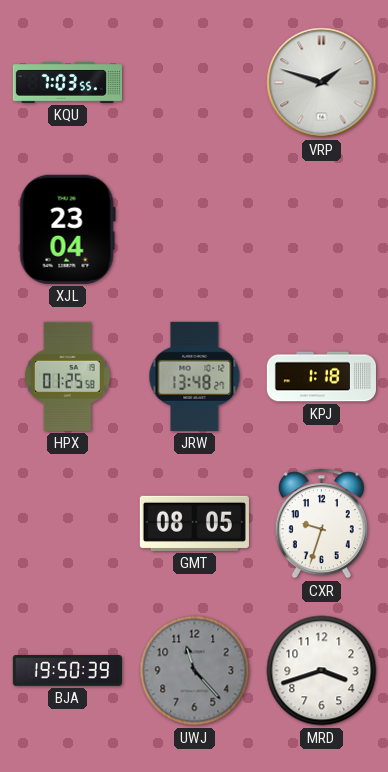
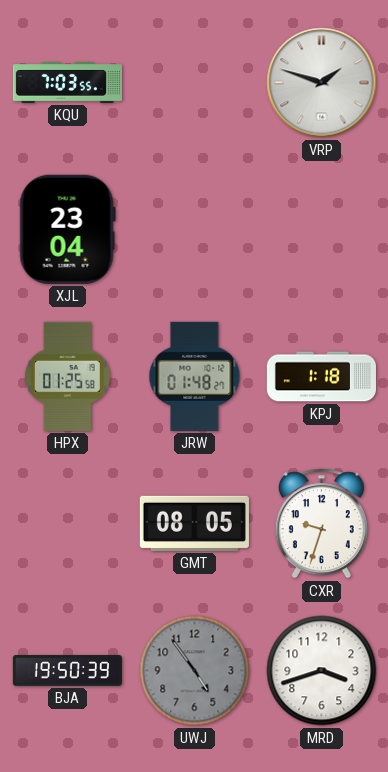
JRW: 13:48 -> 01:48 (195, 376)
UWJ: 11:23 -> 4:54 (195, 671)
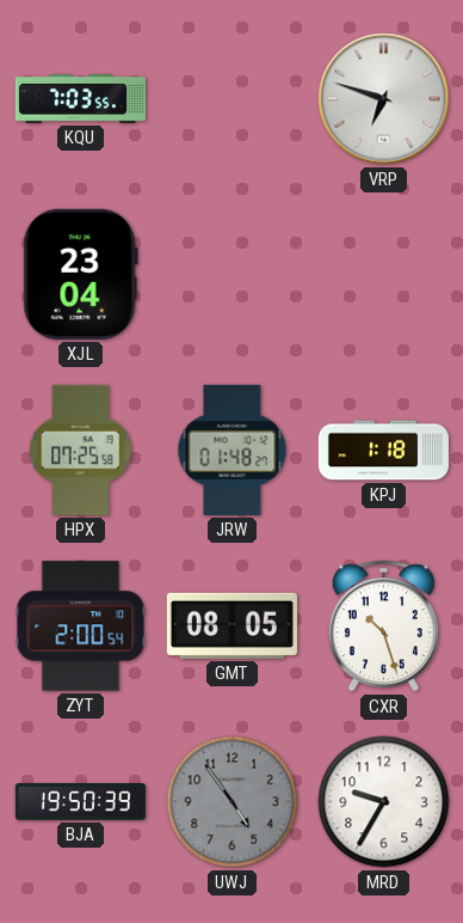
VRP: 1:48 -> 6:48 (384, 99)
HPX: 01:25 -> 07:25 (81, 450)
ZYT: none -> 2:00 (81, 626)
CXR: 9:33 -> 10:27 (383, 626)
MRD: 3:42 -> 9:35 (384, 802)
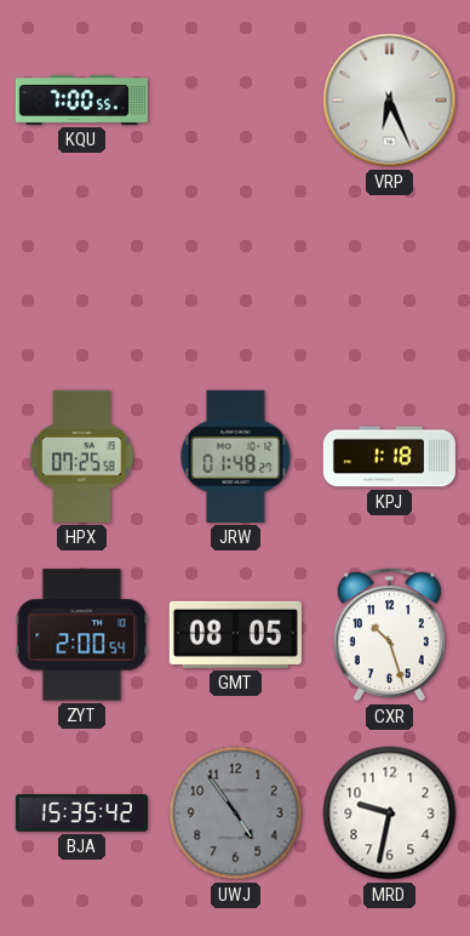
KQU: 7:03 -> 7:00 (81, 101)
VRP: 6:48 -> 6:26 (390, 101)
XJL: 23:04 -> none (80, 274)
BJA: 19:50 -> 15:35 (81, 814)
MRD: 9:35 -> 9:32 (390, 814)
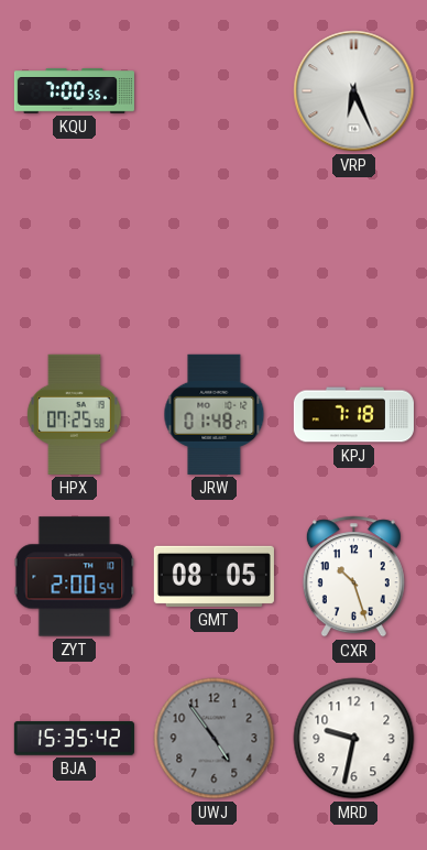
KPJ: 1:18 -> 7:18 (353, 415)
